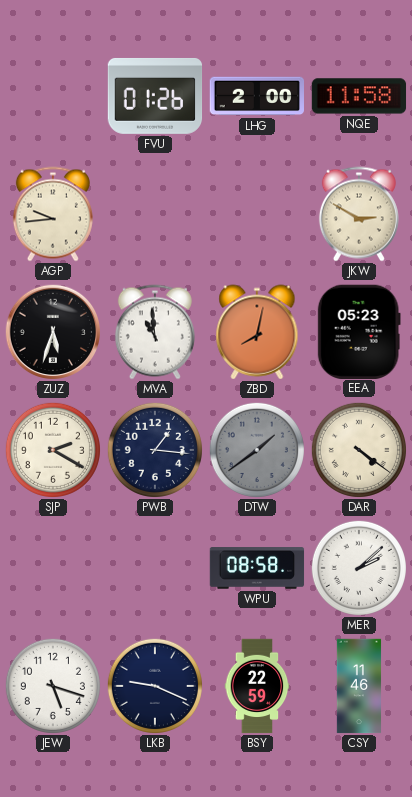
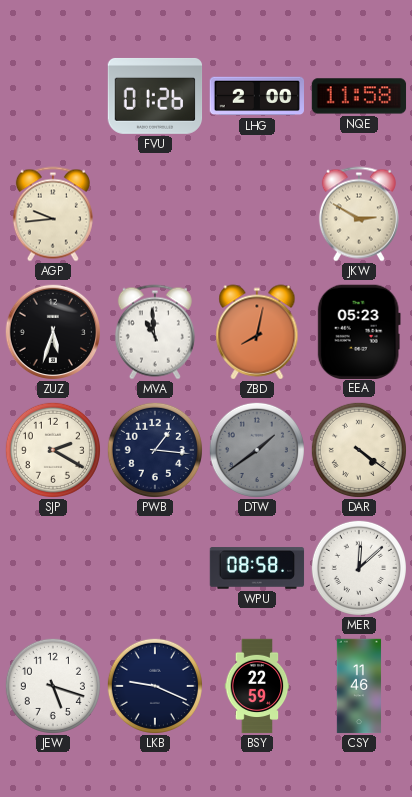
MER: 2:08 -> 12:08 (359, 568)
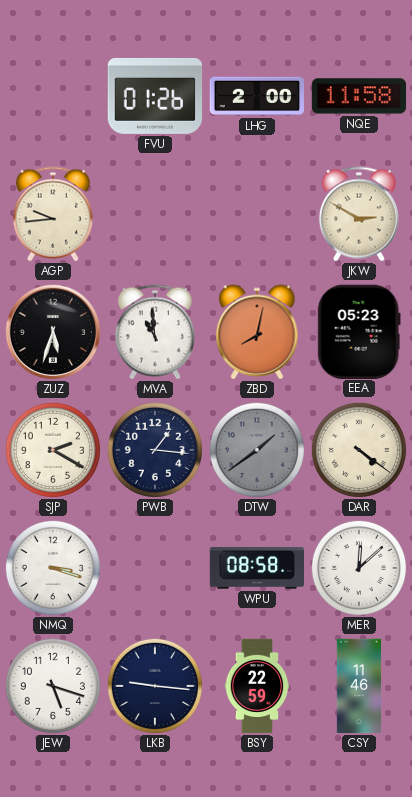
NMQ: none -> 3:18 (53, 568)
LKB: 9:19 -> 9:16 (155, 686)
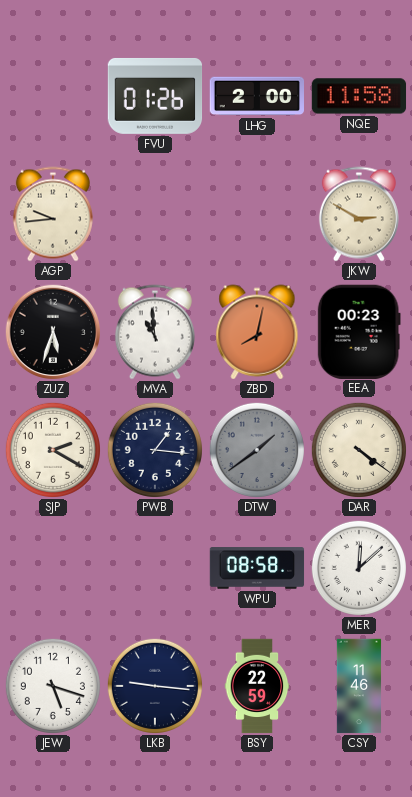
EEA: 05:23 -> 00:23 (359, 331)
NMQ: 3:18 -> none (53, 568)
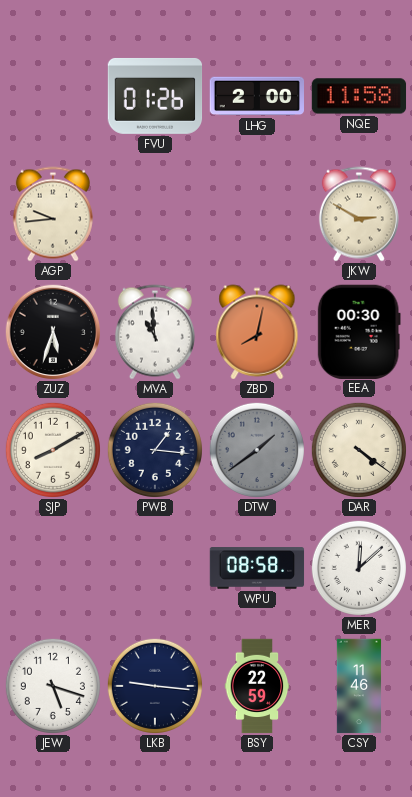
EEA: 00:23 -> 00:30 (359, 331)
SJP: 2:20 -> 8:10 (53, 450)
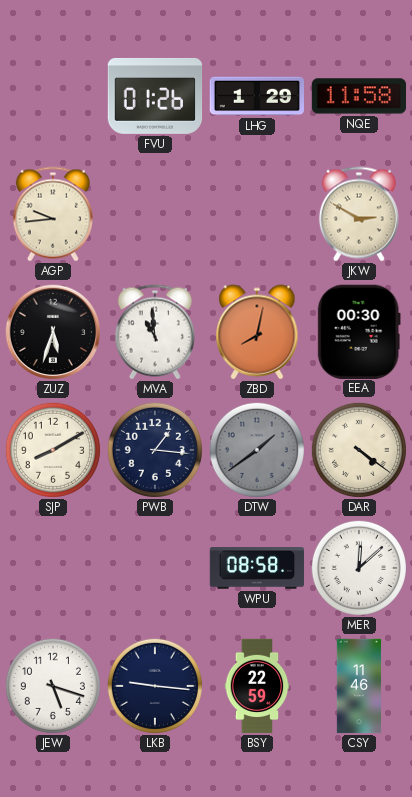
LHG: 2:00 -> 1:29 (257, 96)
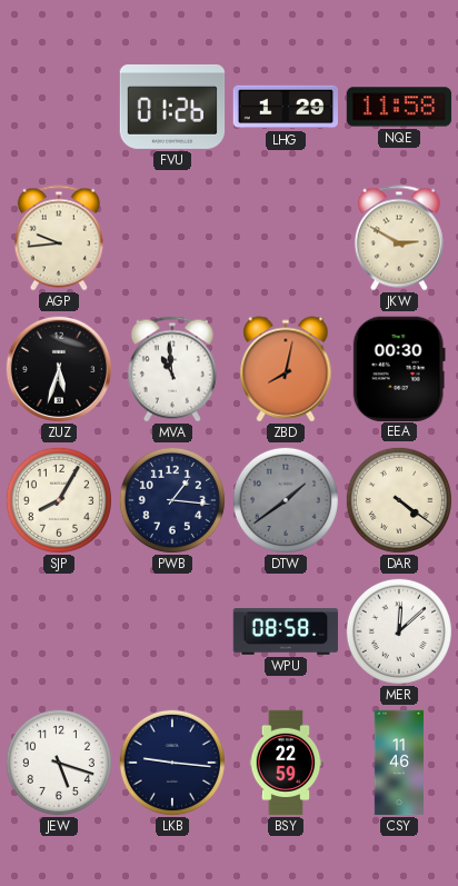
SJP: 8:10 -> 8:05 (59, 500)
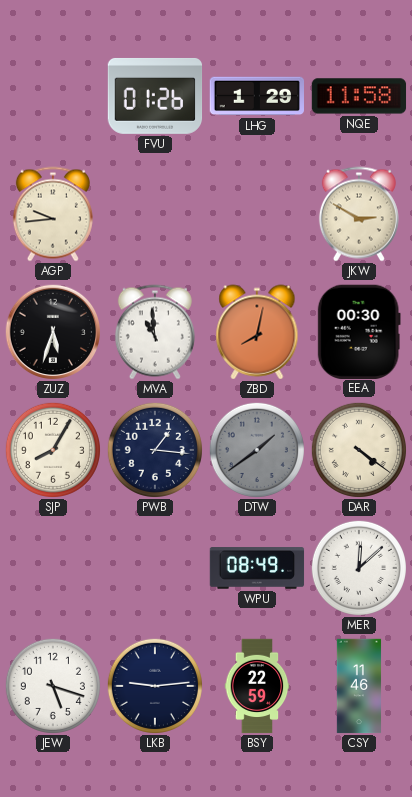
WPU: 08:58 -> 08:49 (257, 568)
LKB: 9:16 -> 9:14 (155, 686)
